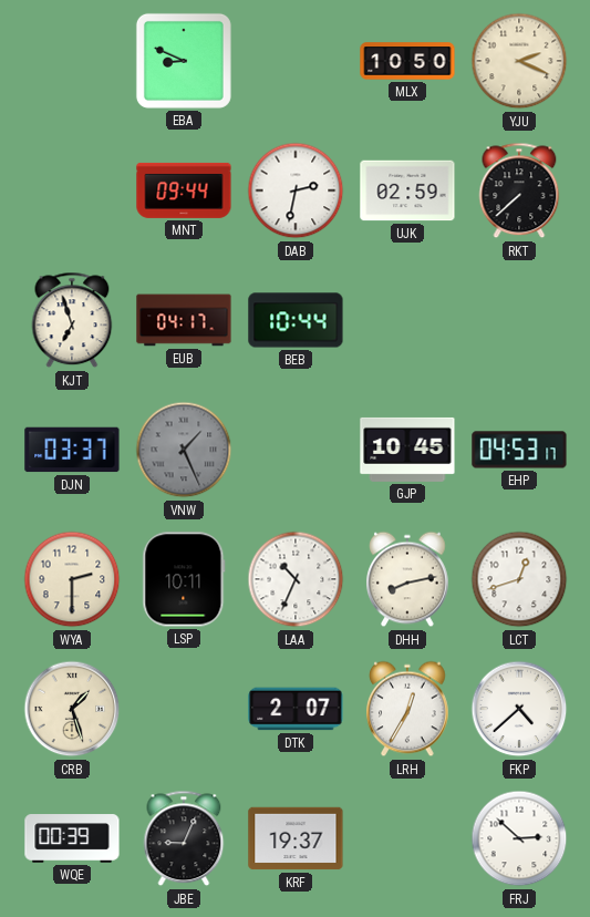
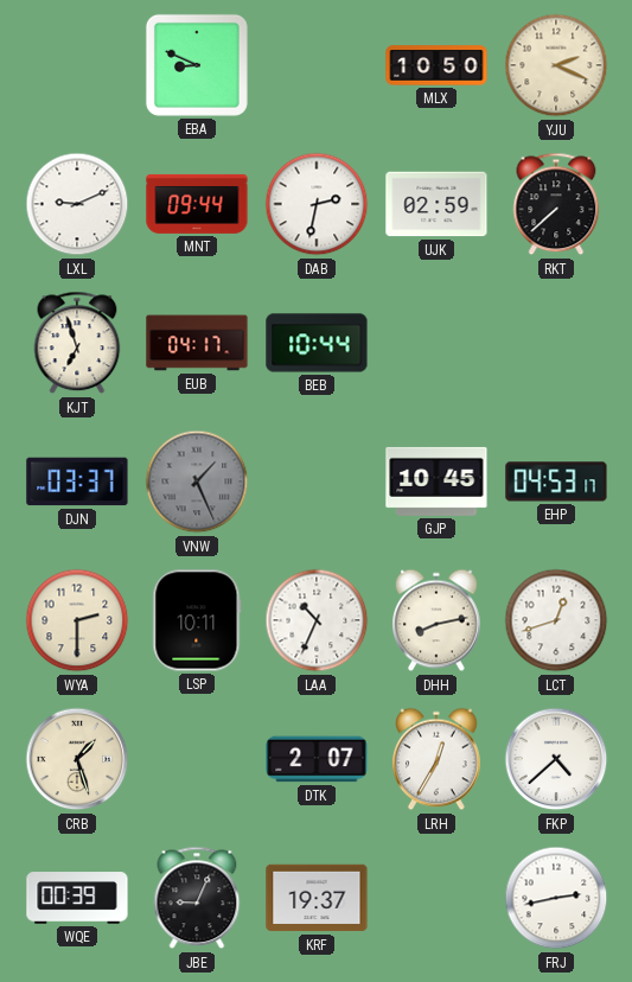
LXL: none -> 9:11 (77, 204)
FRJ: 2:52 -> 2:43 (556, 898)
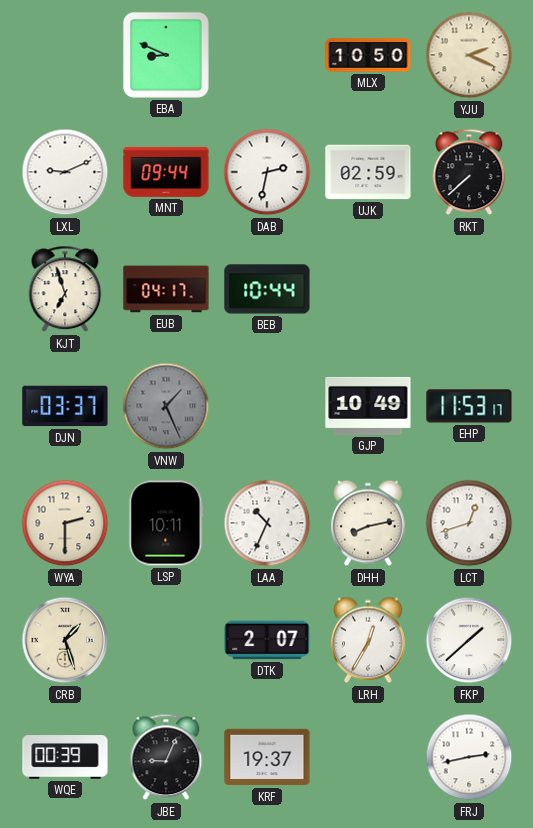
GJP: 10:45 -> 10:49 (368, 406)
EHP: 04:53 -> 11:53 (469, 406)
FKP: 4:38 -> 1:38 (469, 640)
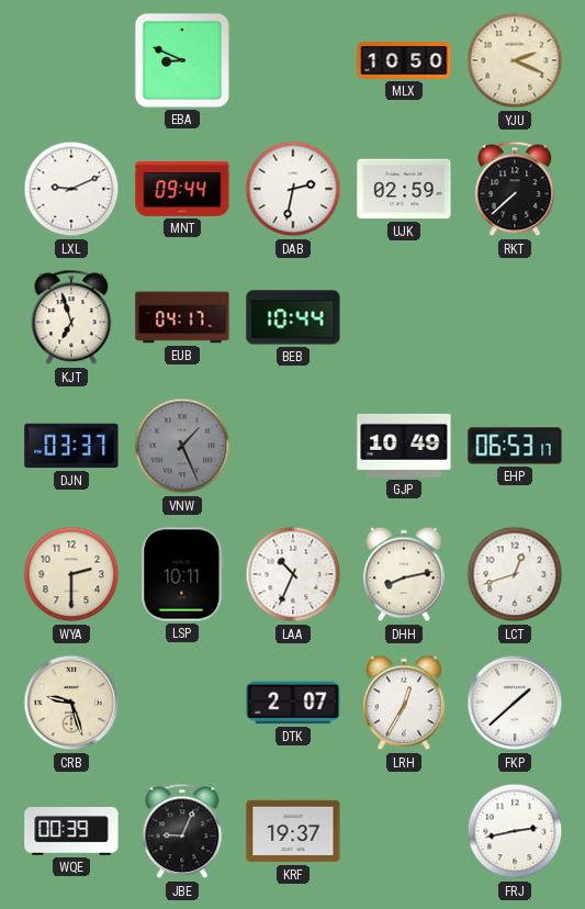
EHP: 11:53 -> 06:53 (515, 446)
CRB: 1:27 -> 9:27 (71, 703)
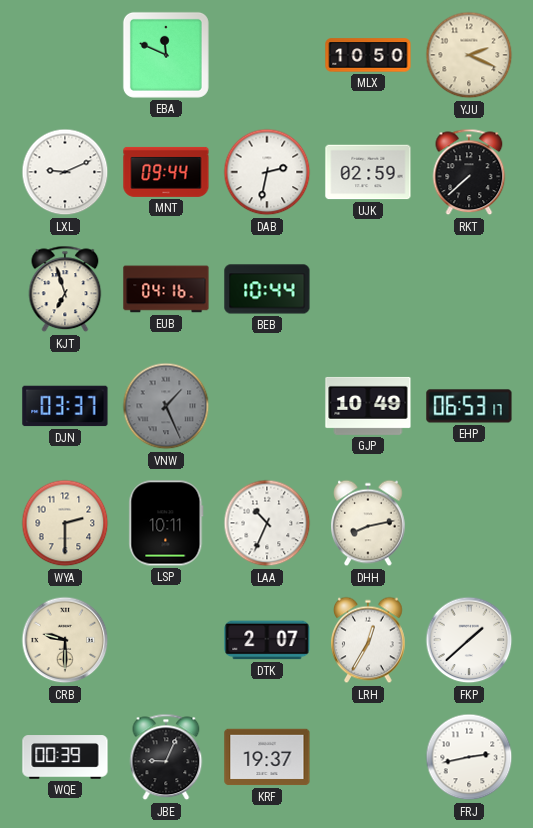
EBA: 8:49 -> 11:49 (166, 55)
EUB: 04:17 -> 04:16 (166, 289)
LCT: 12:42 -> none (515, 574)
CRB: 9:27 -> 9:30 (65, 640)
